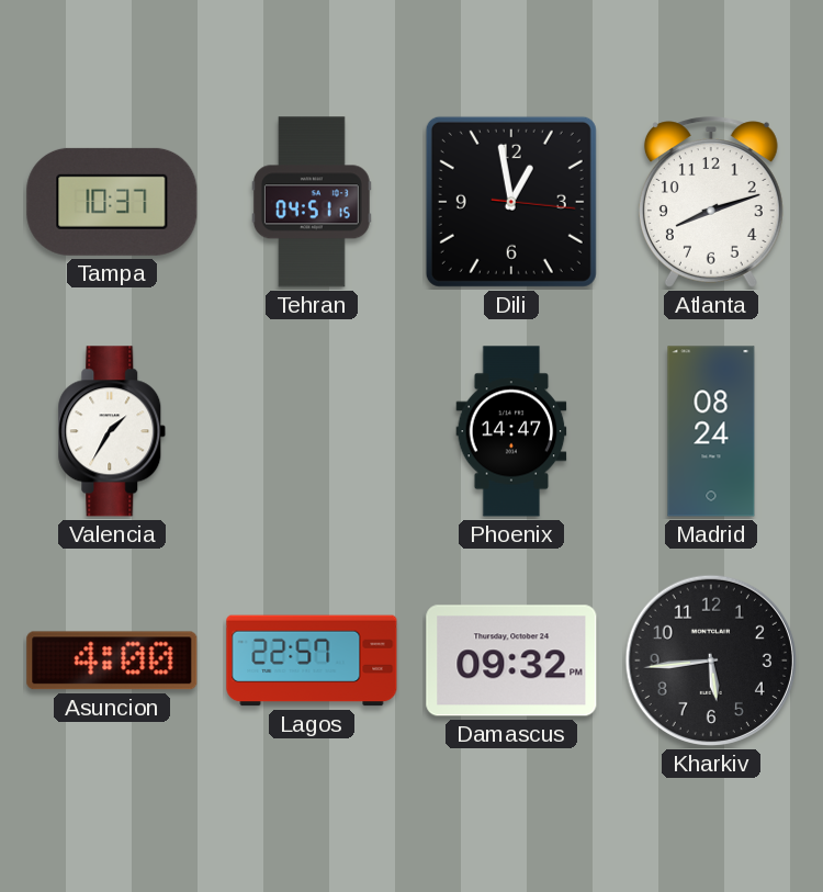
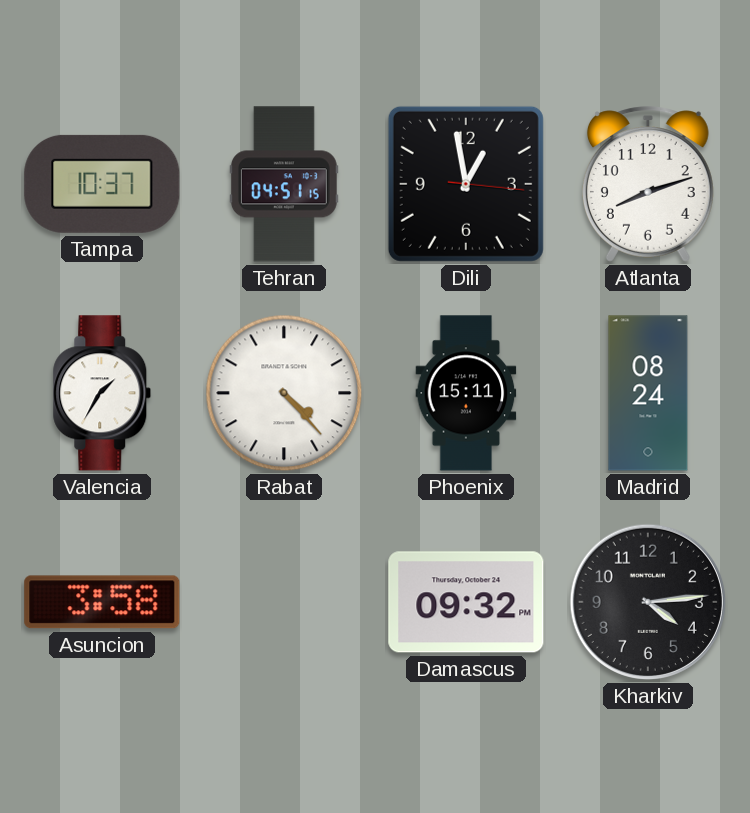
Rabat: none -> 4:23 (284, 393)
Phoenix: 14:47 -> 15:11 (466, 393)
Asuncion: 4:00 -> 3:58 (102, 602)
Lagos: 22:57 -> none (312, 660)
Kharkiv: 5:44 -> 4:14 (648, 602)
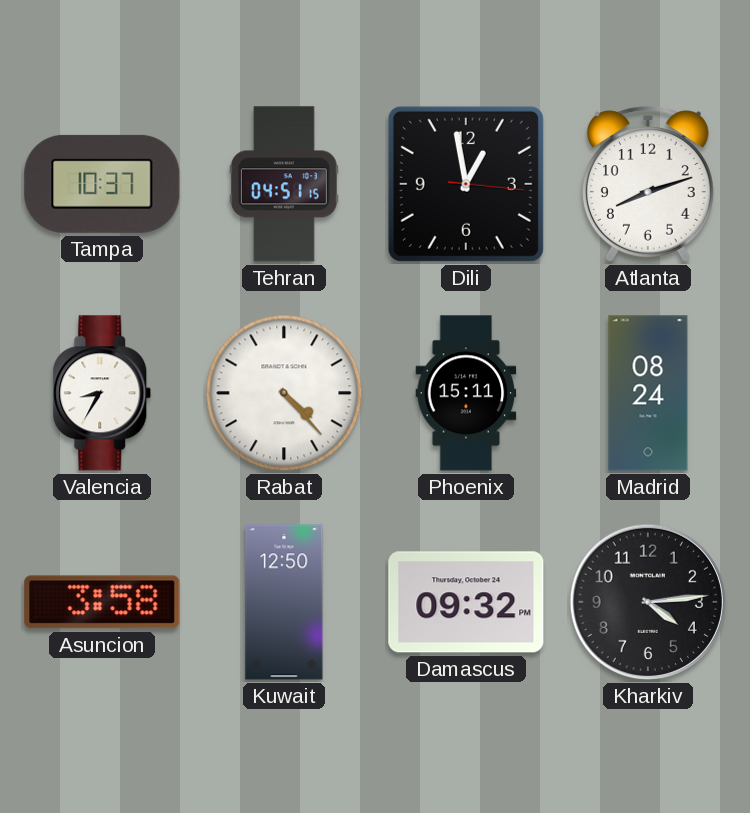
Valencia: 1:35 -> 8:35 (102, 393)
Kuwait: none -> 12:50 (284, 602)
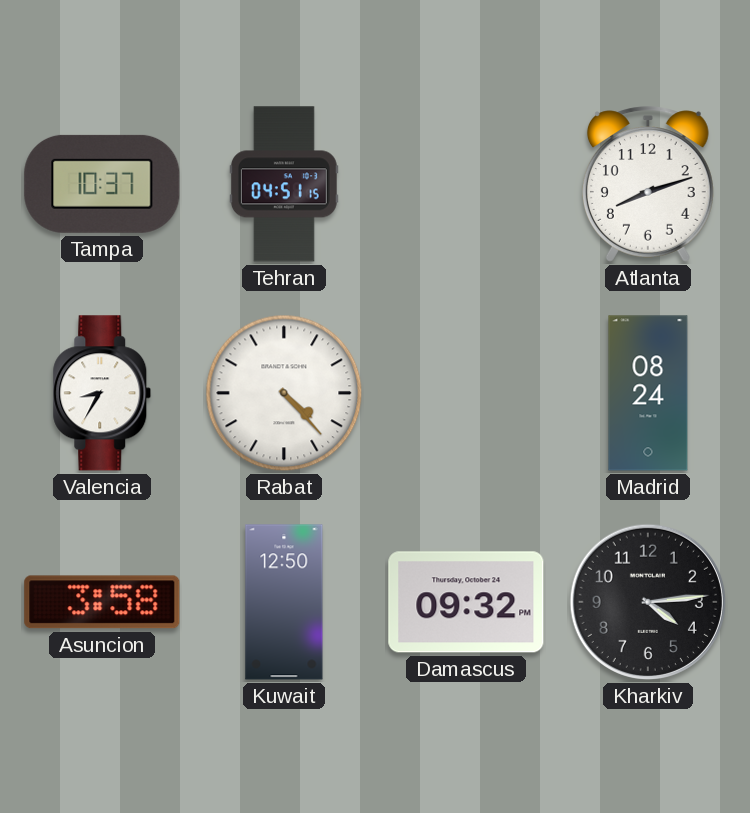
Dili: 12:58 -> none (466, 184)
Phoenix: 15:11 -> none (466, 393)
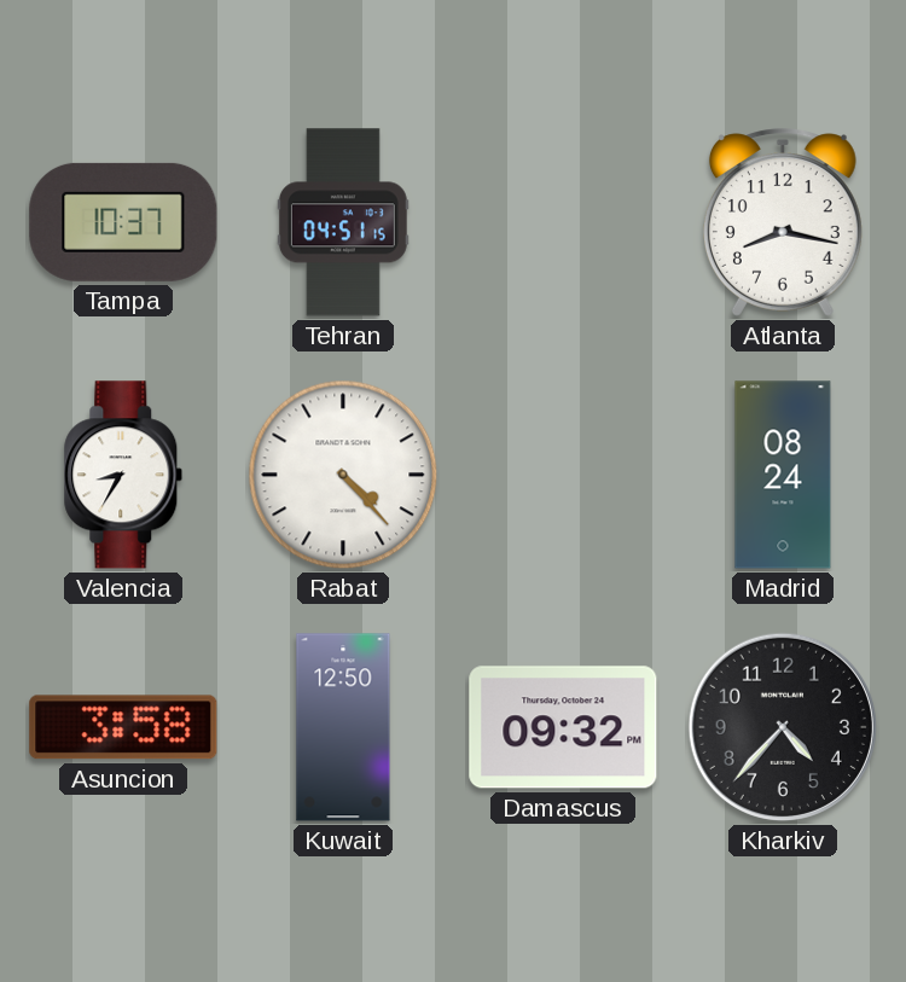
Atlanta: 8:12 -> 8:17 (783, 222)
Kharkiv: 4:14 -> 4:37 (783, 727)
